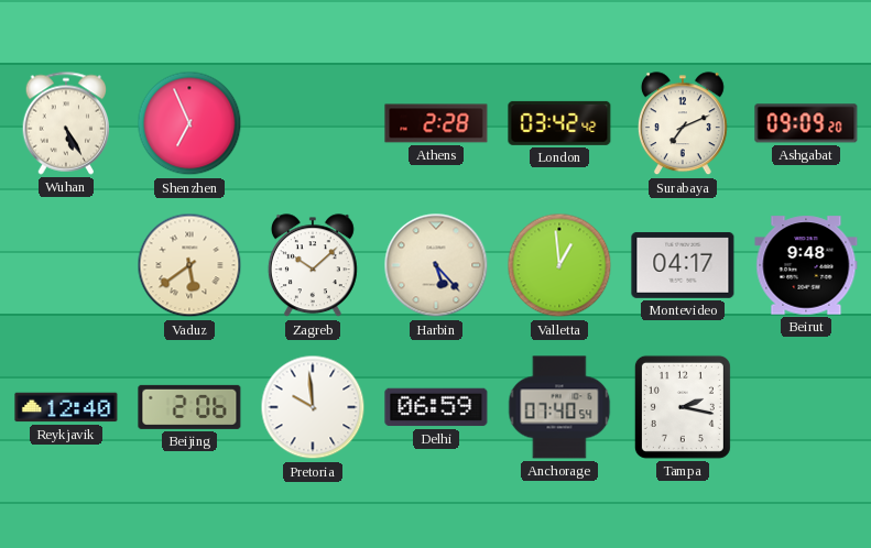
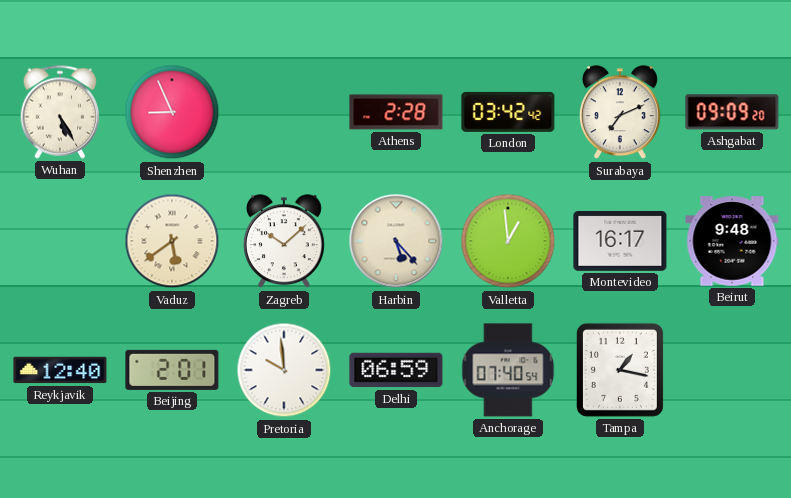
Shenzhen: 6:56 -> 8:56 (172, 112)
Montevideo: 04:17 -> 16:17 (620, 241)
Beijing: 2:06 -> 2:01 (172, 370)
Tampa: 2:17 -> 1:17 (620, 370)
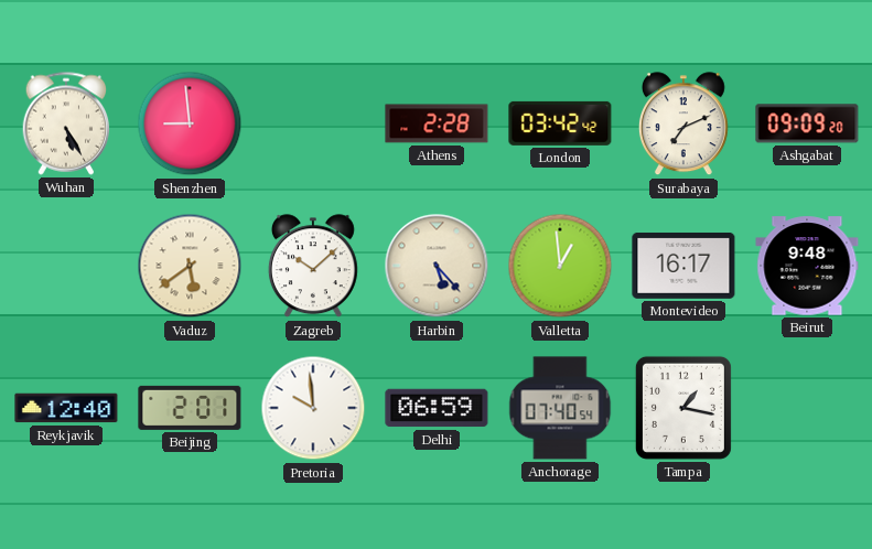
Shenzhen: 8:56 -> 8:59 (190, 123)
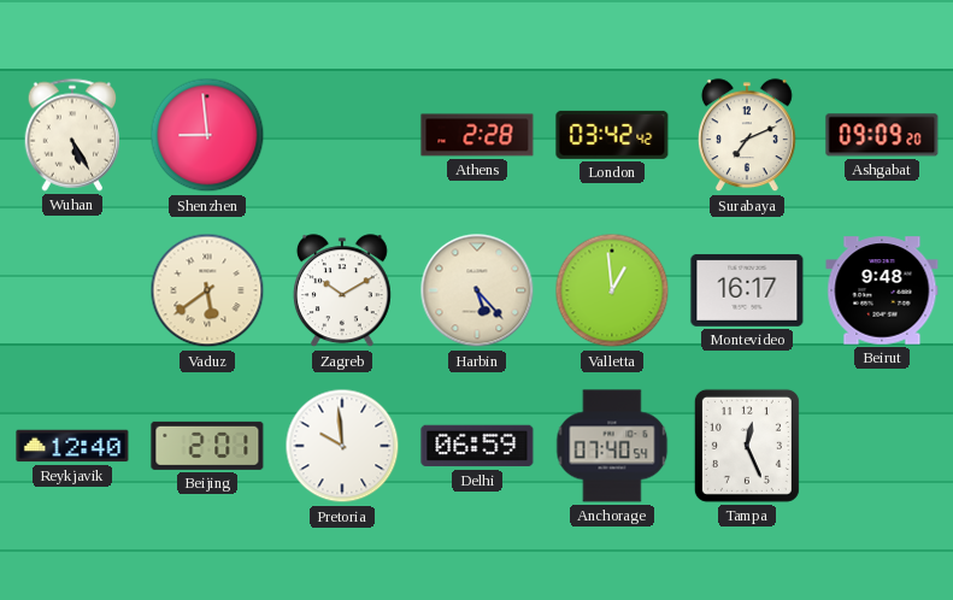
Zagreb: 10:08 -> 10:10 (342, 292)
Tampa: 1:17 -> 12:26 (747, 446)
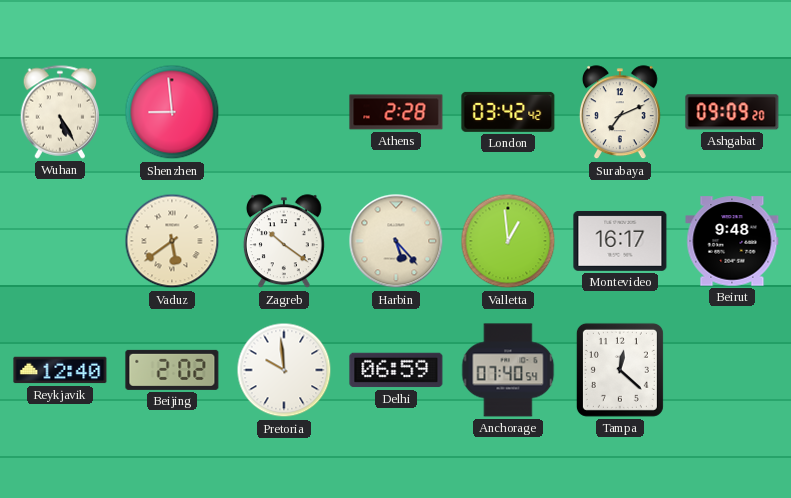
Zagreb: 10:10 -> 10:21 (284, 242)
Beijing: 2:01 -> 2:02 (172, 370)
Tampa: 12:26 -> 12:22 (620, 370)
